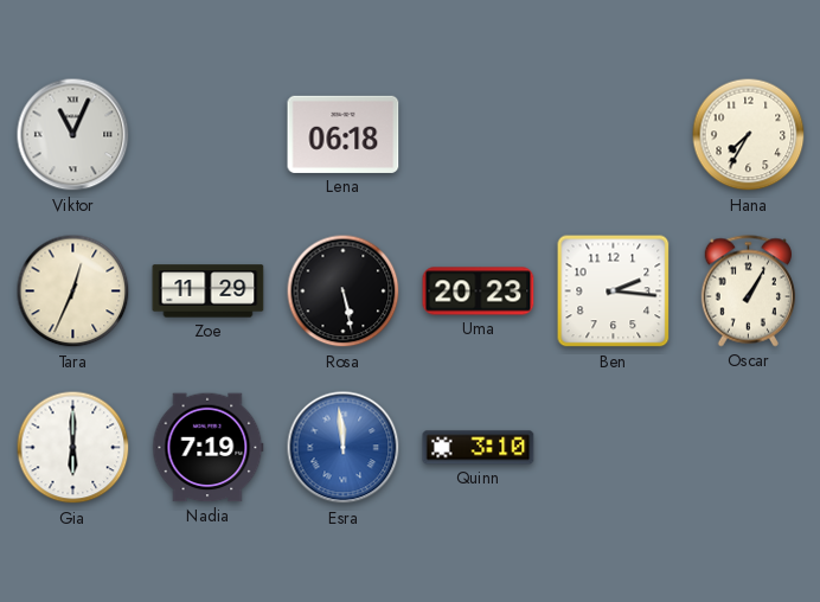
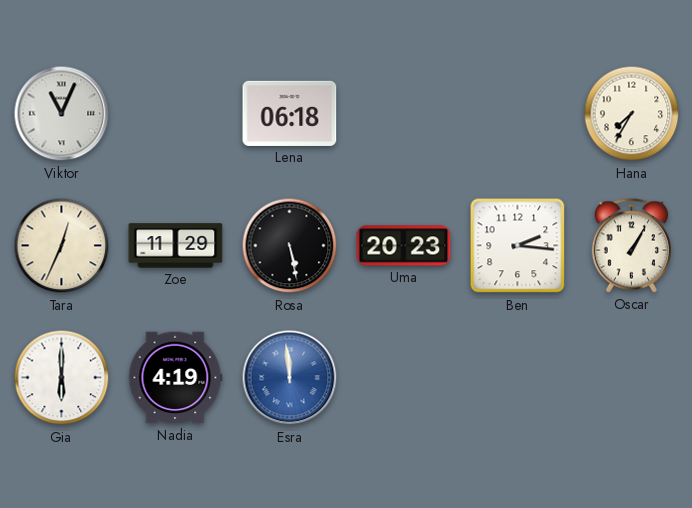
Nadia: 7:19 -> 4:19 (176, 378)
Quinn: 3:10 -> none (479, 448)
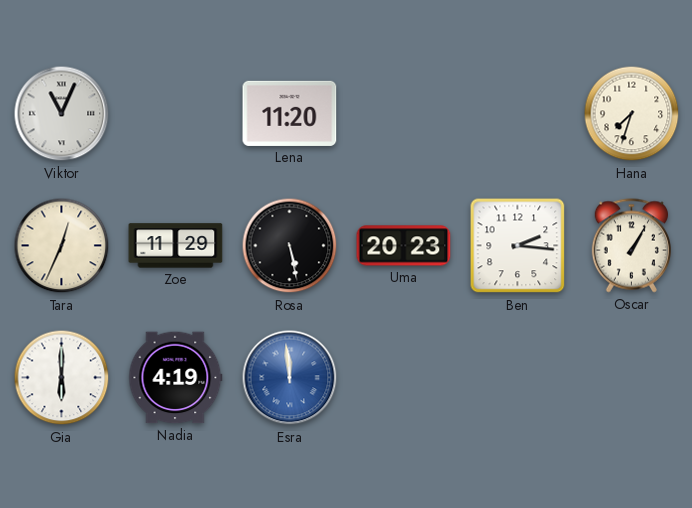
Lena: 06:18 -> 11:20 (290, 113)
Hana: 7:35 -> 7:33 (632, 114)
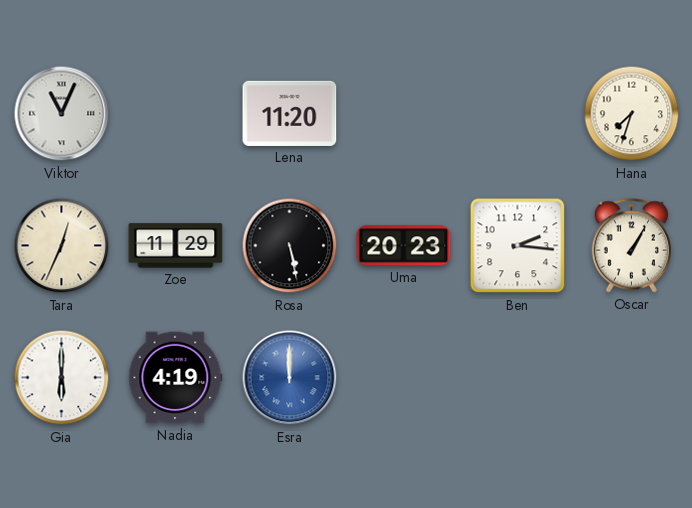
Esra: 11:59 -> 12:00 (290, 378)
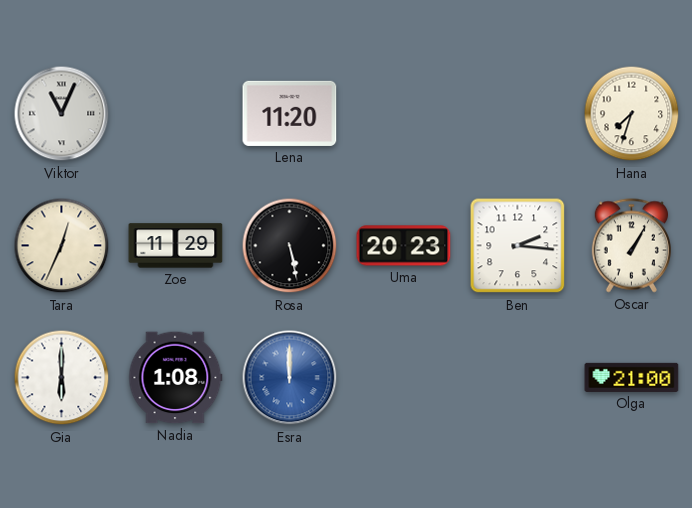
Nadia: 4:19 -> 1:08 (176, 378)
Olga: none -> 21:00 (632, 377)
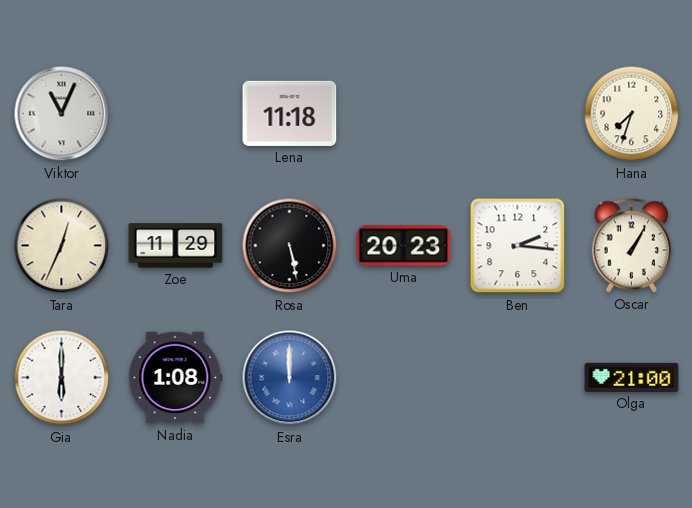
Lena: 11:20 -> 11:18 (290, 113)
